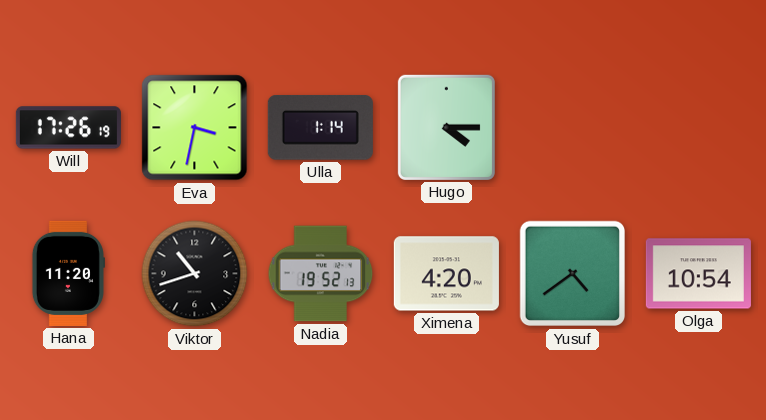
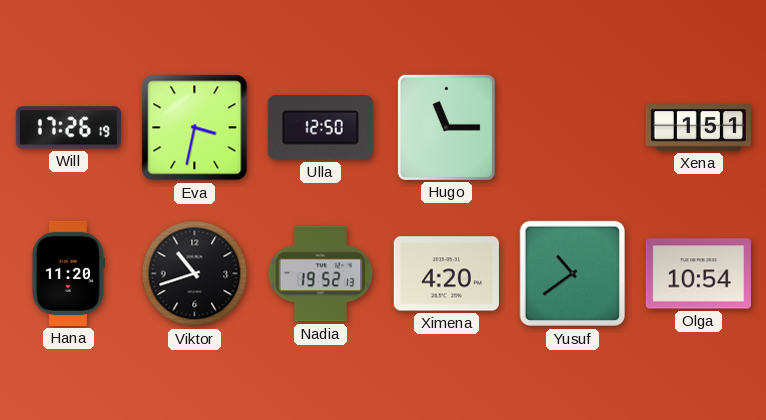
Ulla: 1:14 -> 12:50 (320, 127)
Hugo: 4:15 -> 11:15 (446, 127)
Xena: none -> 1:51 (698, 128)
Yusuf: 4:39 -> 10:39 (573, 274)
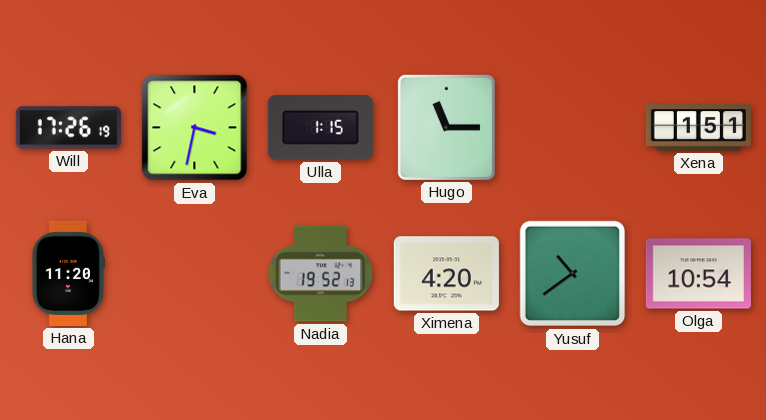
Ulla: 12:50 -> 1:15 (320, 127)
Viktor: 10:42 -> none (195, 274)
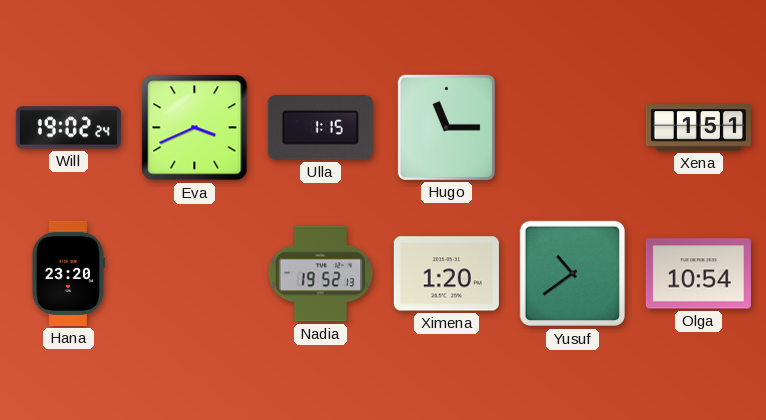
Will: 17:26 -> 19:02 (68, 128)
Eva: 3:32 -> 3:41 (195, 128)
Hana: 11:20 -> 23:20 (68, 273)
Ximena: 4:20 -> 1:20 (446, 274)
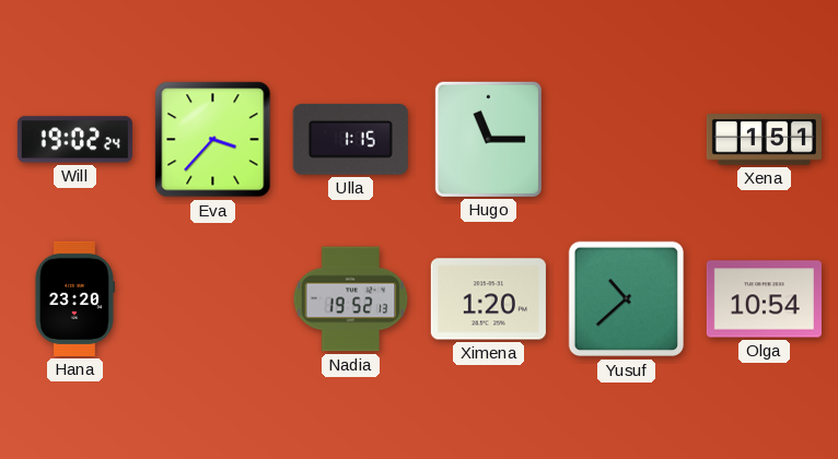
Eva: 3:41 -> 3:37 (213, 140)
Yusuf: 10:39 -> 10:38 (627, 299)
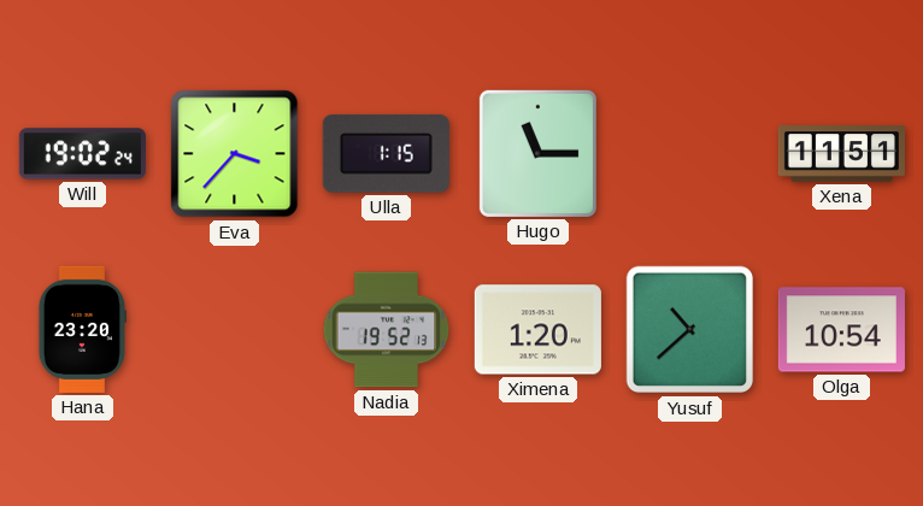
Xena: 1:51 -> 11:51 (841, 154)
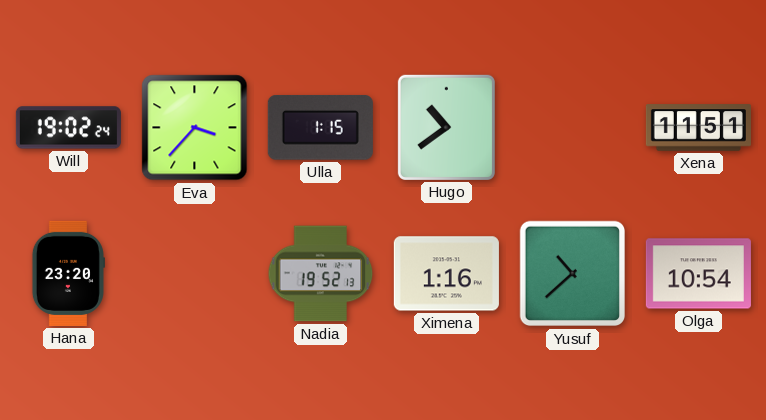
Hugo: 11:15 -> 10:39 (446, 127)
Ximena: 1:20 -> 1:16 (446, 274)
